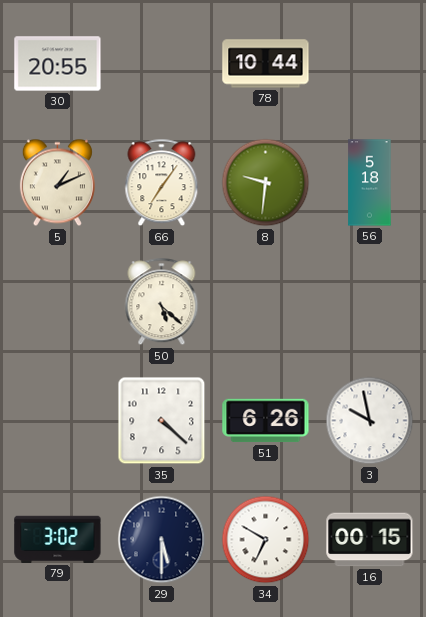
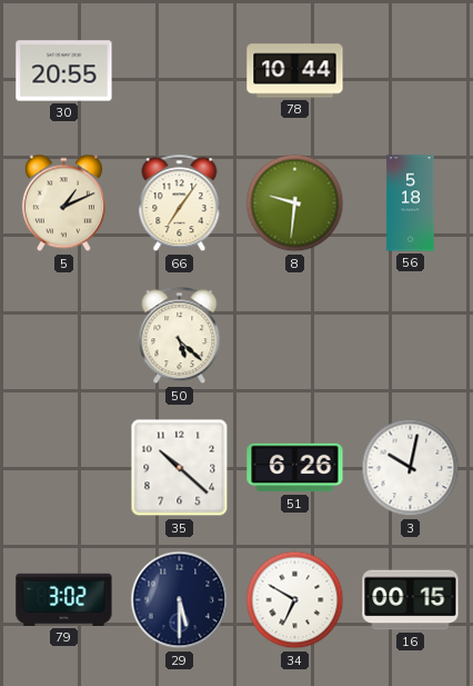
35: 4:22 -> 10:22 (180, 468)
3: 9:58 -> 10:02 (411, 468)
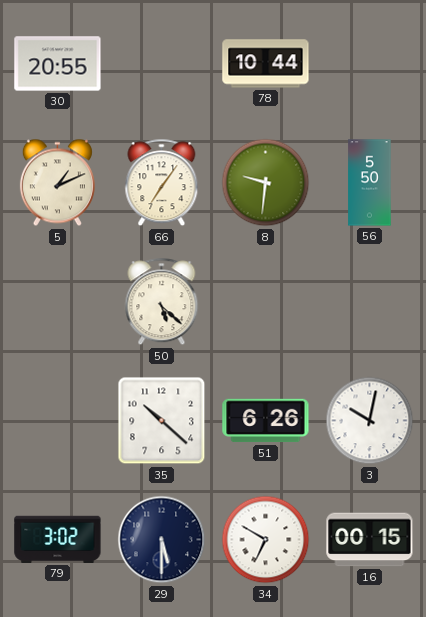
56: 5:18 -> 5:50 (370, 183)
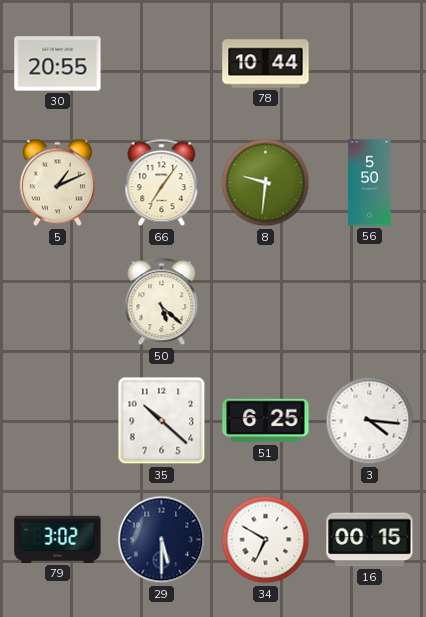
51: 6:26 -> 6:25 (266, 421)
3: 10:02 -> 4:16 (370, 421)
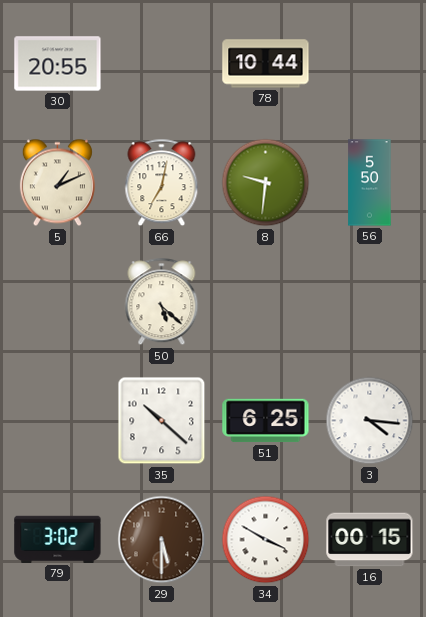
66: 7:06 -> 7:02 (162, 183)
29 dial: navy -> brown (162, 540)
34: 6:50 -> 3:50 (266, 540)
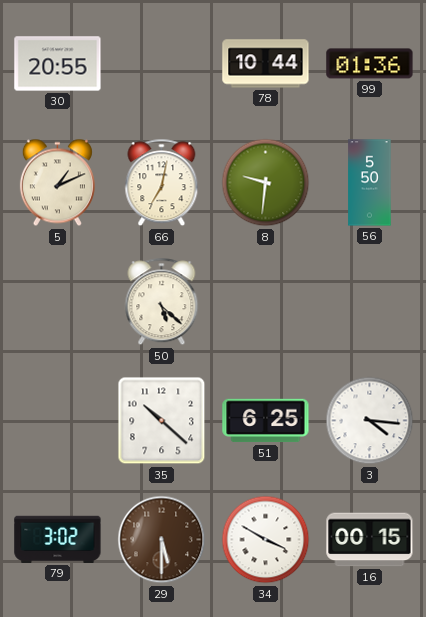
99: none -> 01:36 (370, 64)
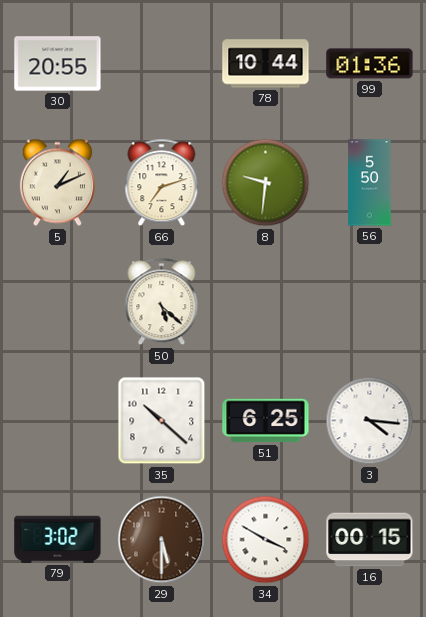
66: 7:02 -> 7:12 (162, 183)
